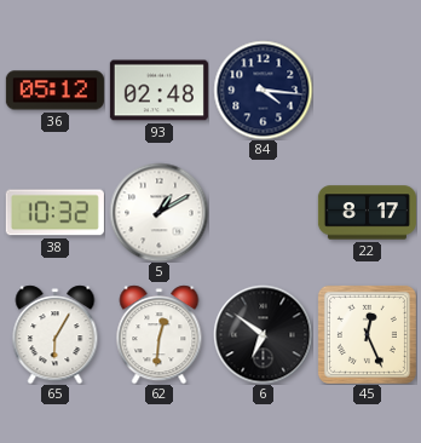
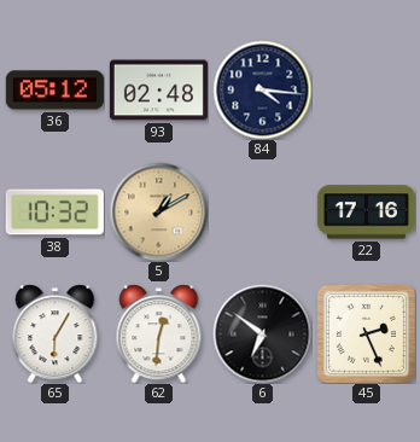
5 dial: white -> champagne (158, 211)
22: 8:17 -> 17:16 (366, 213)
45: 12:26 -> 2:26 (366, 333)
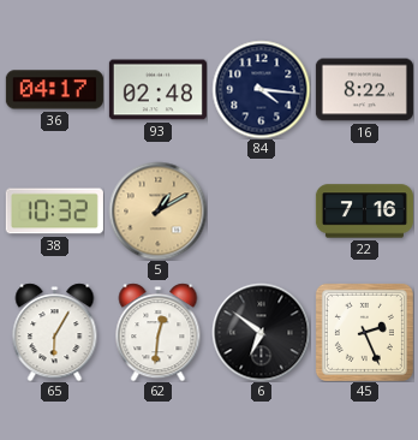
36: 05:12 -> 04:17 (54, 90)
16: none -> 8:22 (364, 90)
22: 17:16 -> 7:16 (364, 212)
